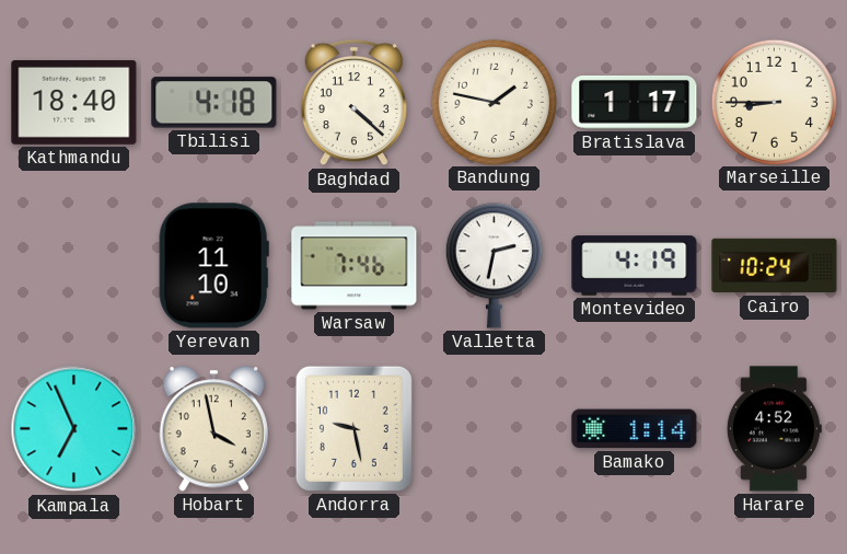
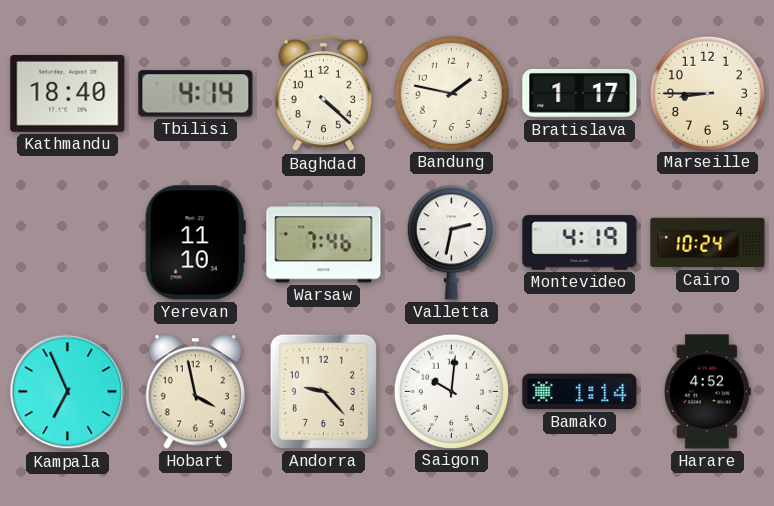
Tbilisi: 4:18 -> 4:14 (196, 94)
Andorra: 9:28 -> 9:23 (323, 391)
Saigon: none -> 10:01 (451, 391)
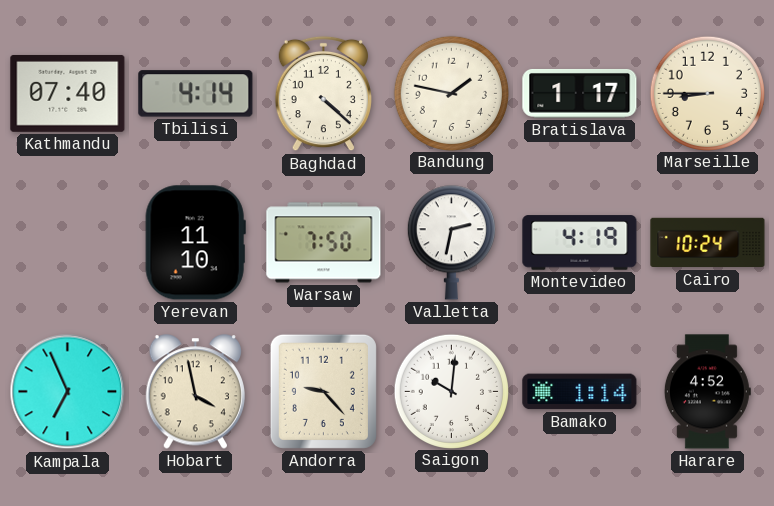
Kathmandu: 18:40 -> 07:40 (68, 93)
Warsaw: 7:46 -> 7:50 (324, 243)
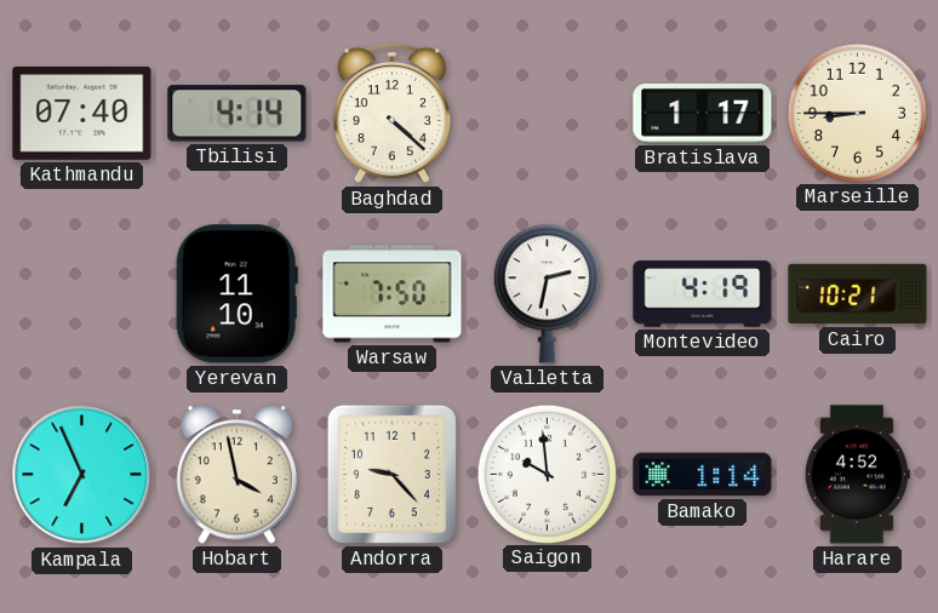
Bandung: 1:47 -> none (451, 93)
Cairo: 10:24 -> 10:21 (858, 294)
Saigon: 10:01 -> 9:59 (547, 474)
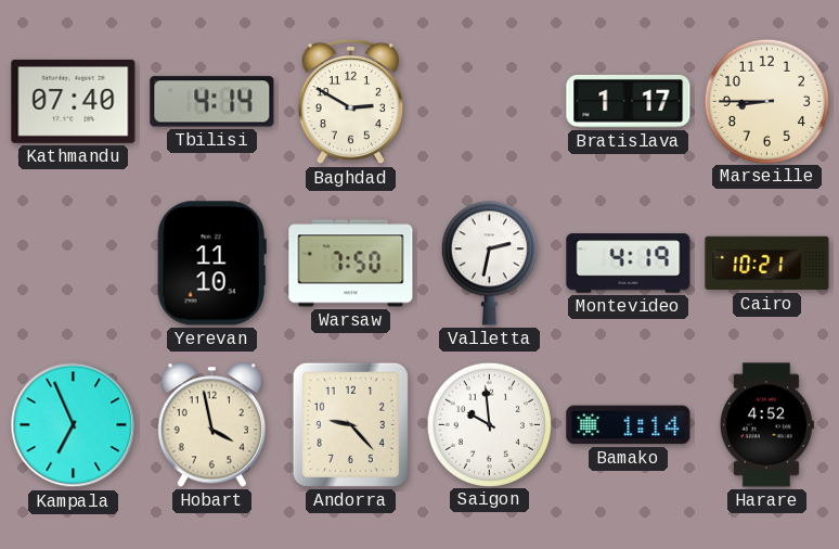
Baghdad: 4:22 -> 2:50 (350, 102)
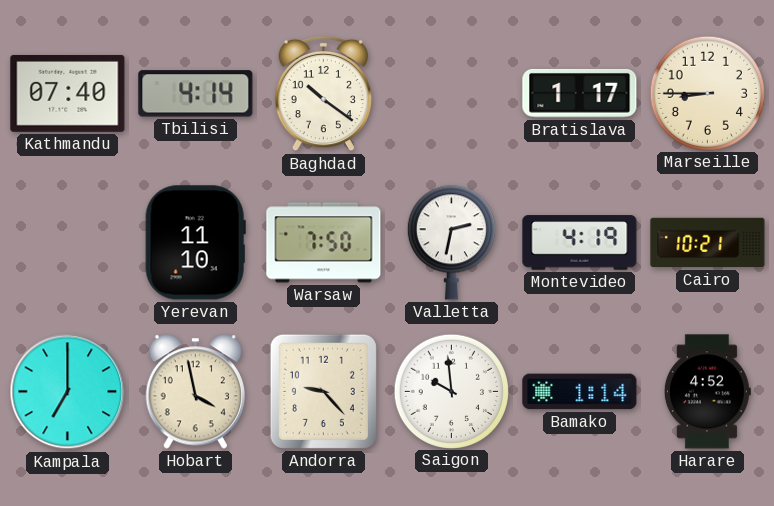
Baghdad: 2:50 -> 10:21 (323, 94)
Kampala: 6:56 -> 7:00 (68, 392)
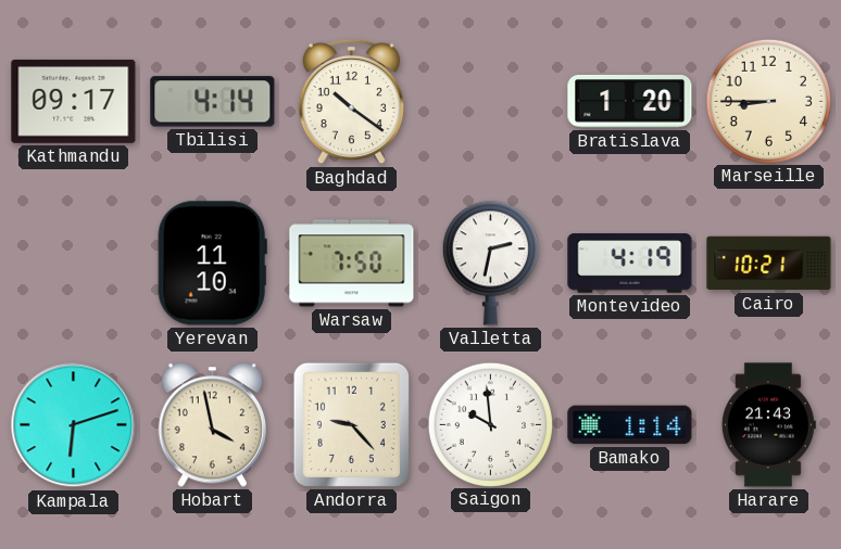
Kathmandu: 07:40 -> 09:17 (74, 101)
Bratislava: 1:17 -> 1:20 (630, 102)
Kampala: 7:00 -> 6:12 (74, 425)
Harare: 4:52 -> 21:43 (768, 425)
